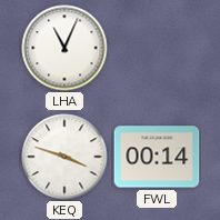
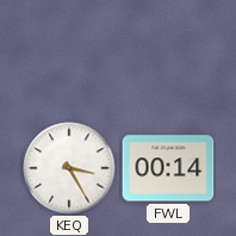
LHA: 11:04 -> none (64, 48)
KEQ: 3:48 -> 3:25 (69, 168)
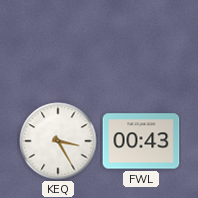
FWL: 00:14 -> 00:43 (141, 141)
